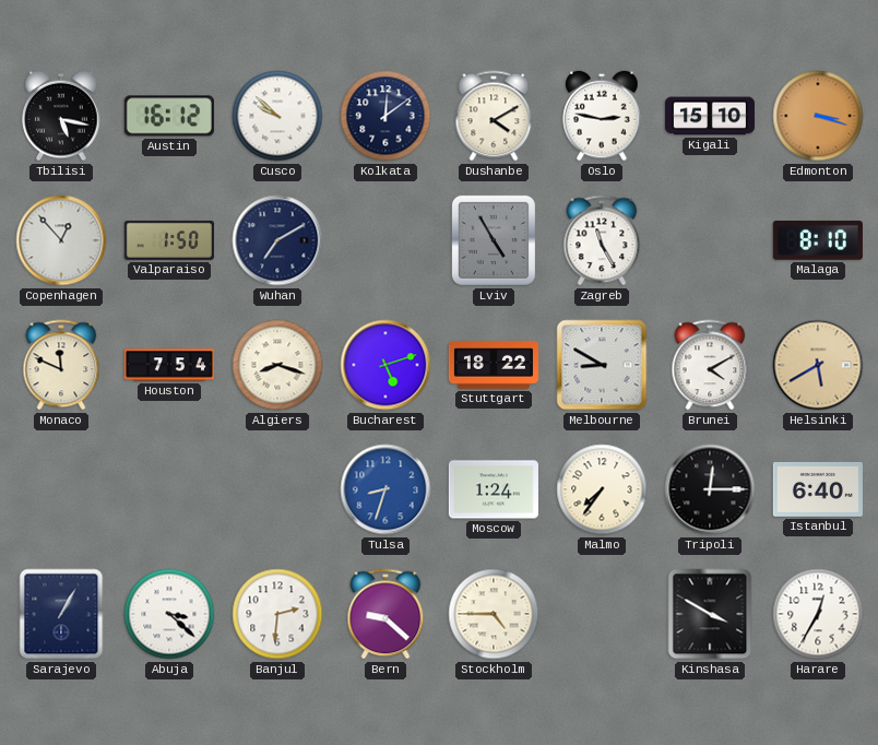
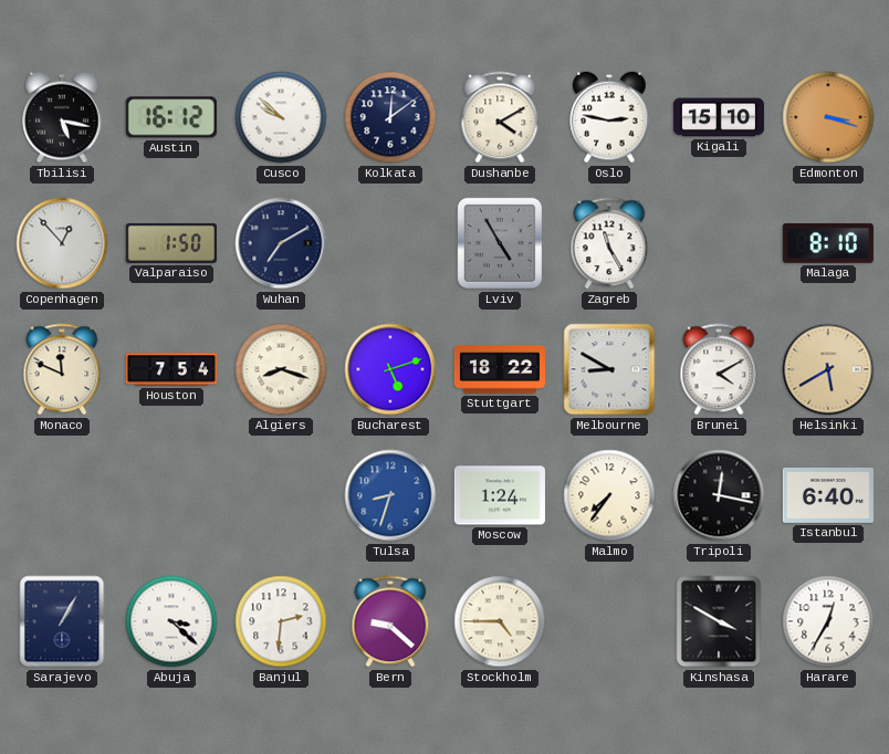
Tripoli: 12:15 -> 12:17 (719, 495)
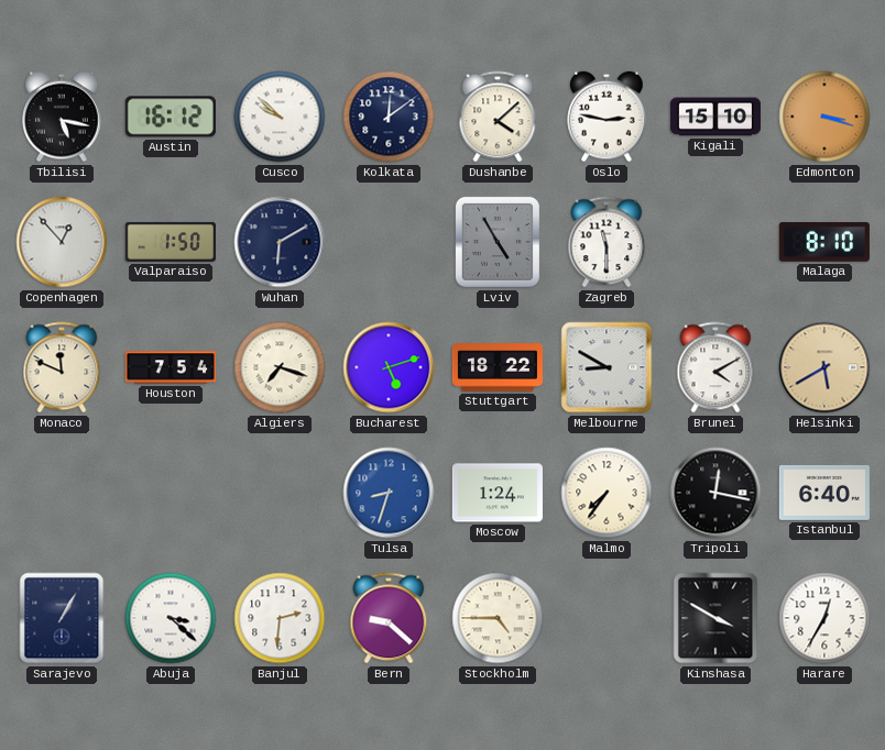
Dushanbe: 4:10 -> 4:08 (498, 117)
Wuhan: 7:10 -> 6:10 (280, 242)
Zagreb: 11:25 -> 11:30 (607, 242)
Algiers: 8:18 -> 7:18 (280, 367)
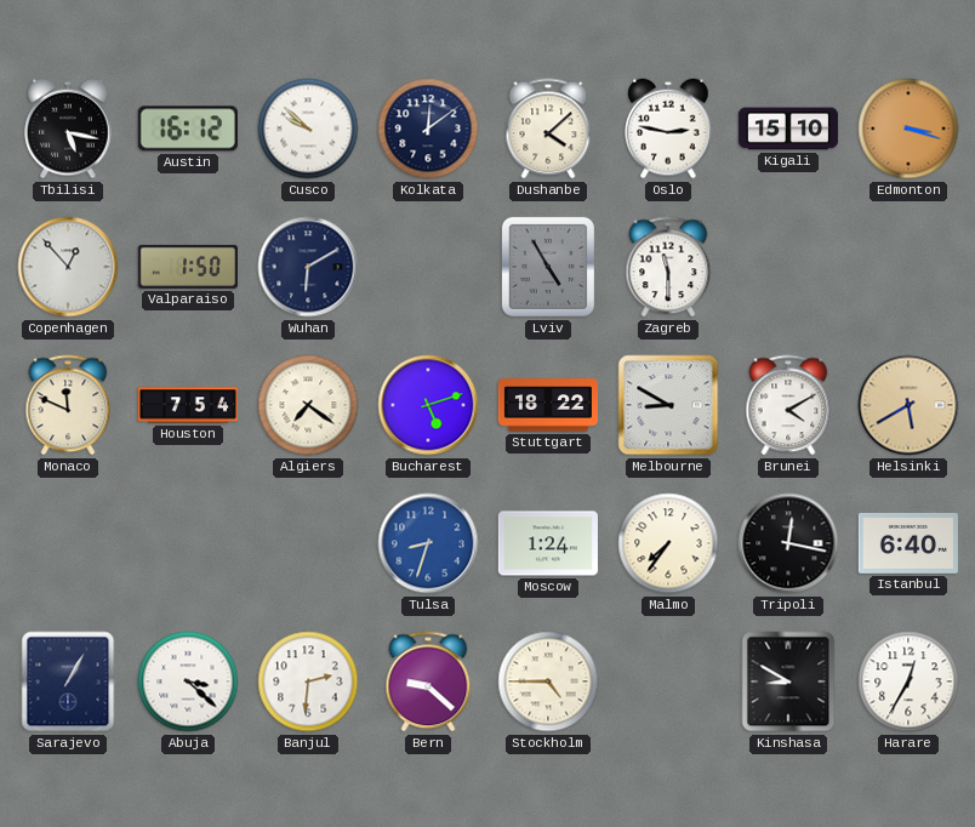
Malaga: 8:10 -> none (824, 242)
Algiers: 7:18 -> 7:21 (308, 405)
Kinshasa: 3:50 -> 8:50 (788, 681)
